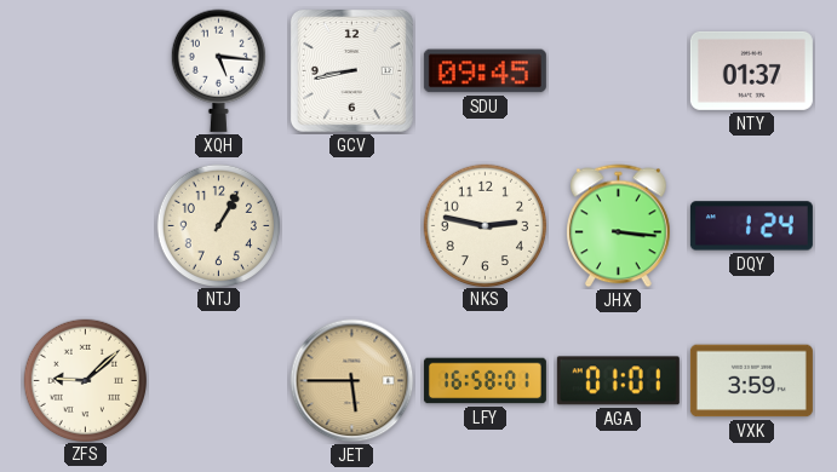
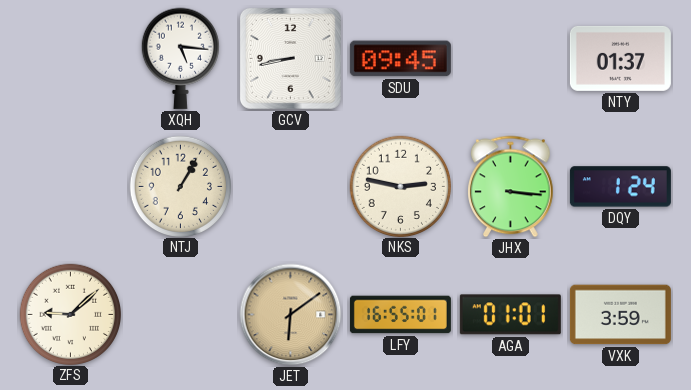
JET: 5:45 -> 6:09 (291, 315)
LFY: 16:58 -> 16:55 (400, 315)
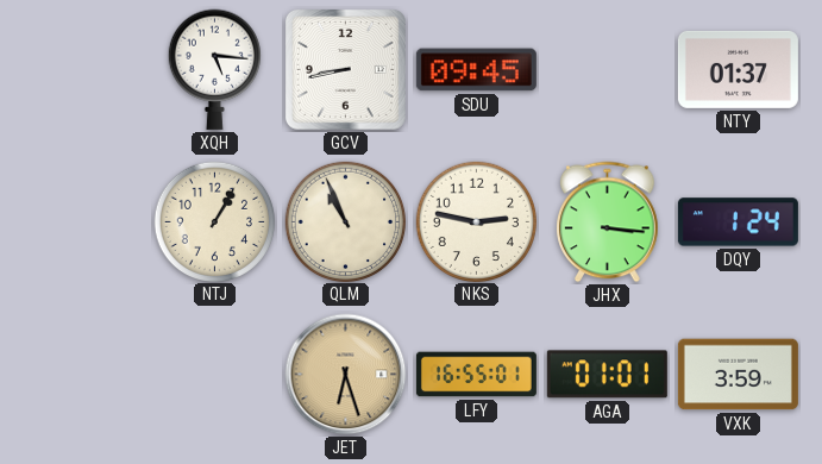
QLM: none -> 10:56 (345, 221)
ZFS: 9:08 -> none (70, 314)
JET: 6:09 -> 6:27 (346, 375)
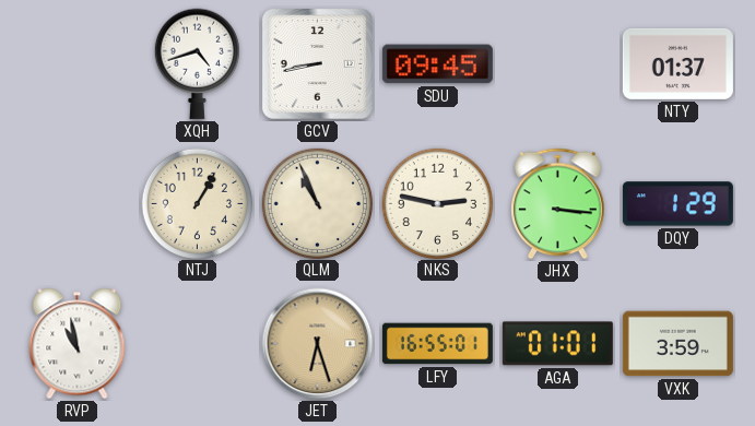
XQH: 5:16 -> 4:42 (197, 63)
DQY: 1:24 -> 1:29 (677, 204)
RVP: none -> 10:58 (78, 344)
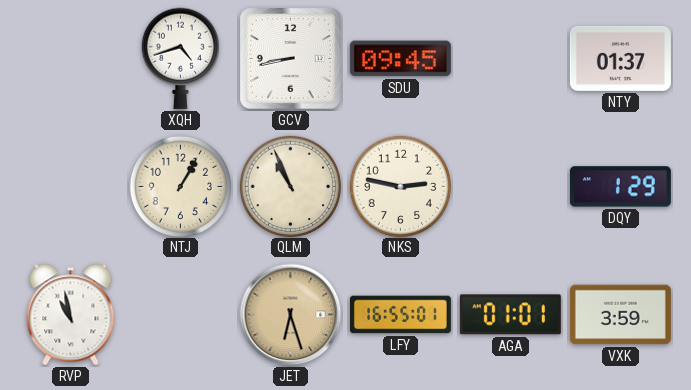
JHX: 3:16 -> none (558, 204)
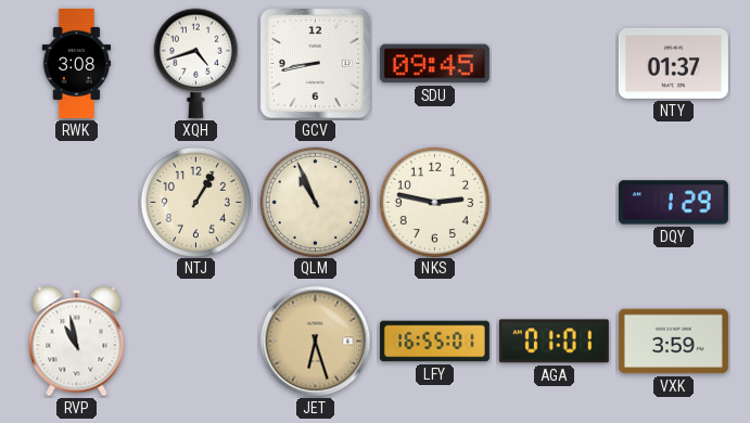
RWK: none -> 3:08 (77, 63)
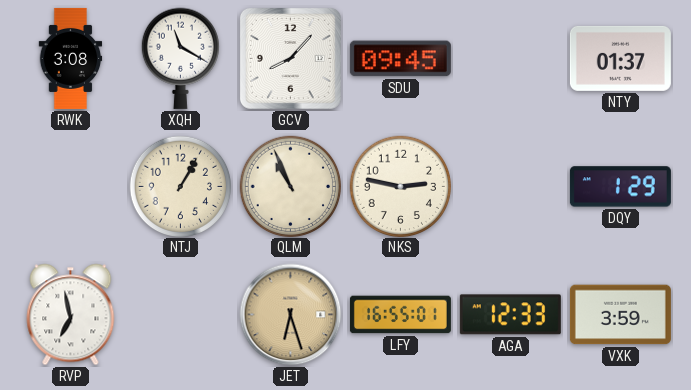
XQH: 4:42 -> 11:20 (180, 58)
GCV: 8:43 -> 8:07 (290, 58)
RVP: 10:58 -> 6:58 (71, 315)
AGA: 01:01 -> 12:33 (510, 315)
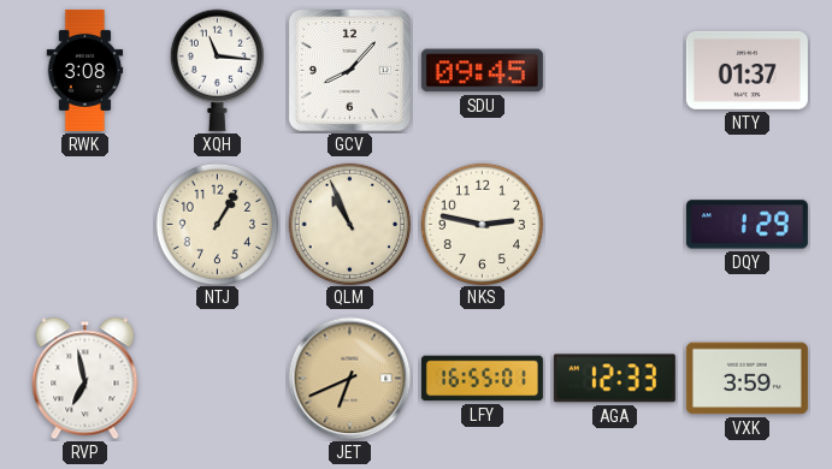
XQH: 11:20 -> 11:16 (217, 70)
JET: 6:27 -> 6:41 (350, 379)
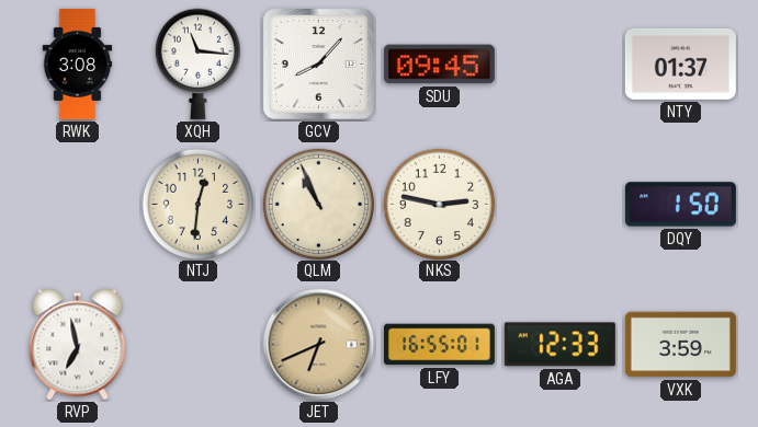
NTJ: 1:05 -> 12:31 (197, 204)
DQY: 1:29 -> 1:50 (680, 205)
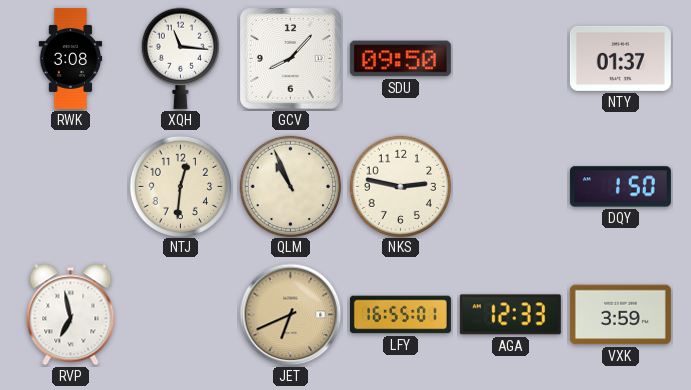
SDU: 09:45 -> 09:50 (400, 59)
